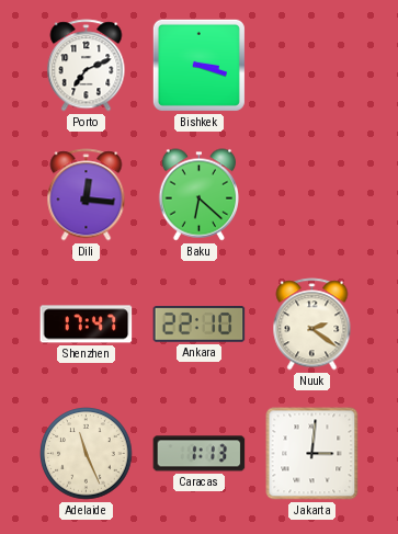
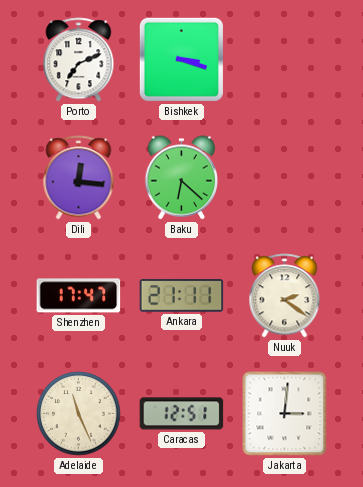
Ankara: 22:10 -> 21:11 (182, 296)
Caracas: 1:13 -> 12:51 (182, 414)
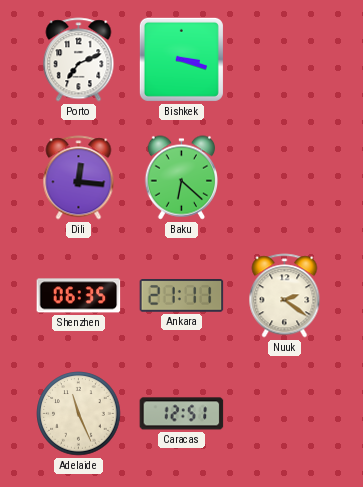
Shenzhen: 17:47 -> 06:35 (79, 296)
Jakarta: 3:01 -> none (285, 414)
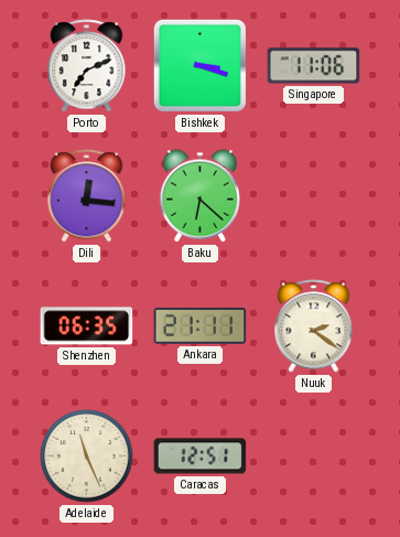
Singapore: none -> 11:06 (314, 66)
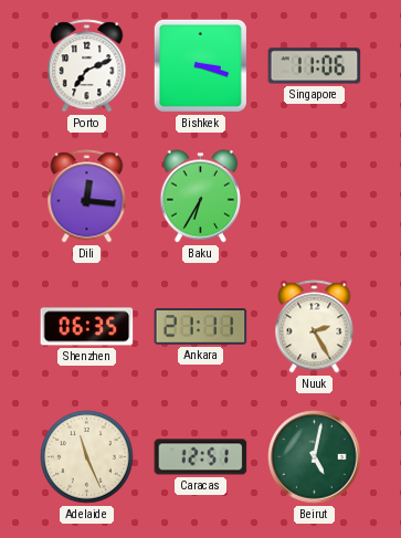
Baku: 6:22 -> 6:35 (200, 197)
Nuuk: 2:21 -> 2:25 (315, 327)
Beirut: none -> 5:02 (315, 457)
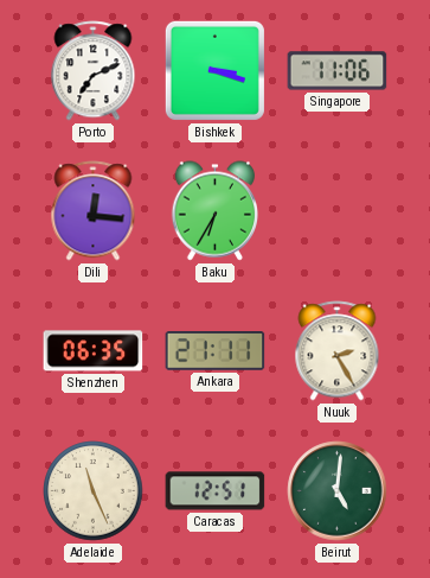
Beirut: 5:02 -> 5:01 (338, 491)
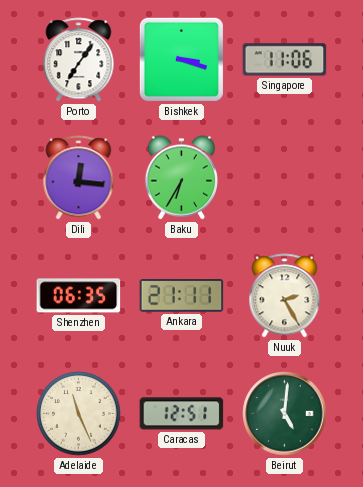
Porto: 7:11 -> 7:06 (79, 60)
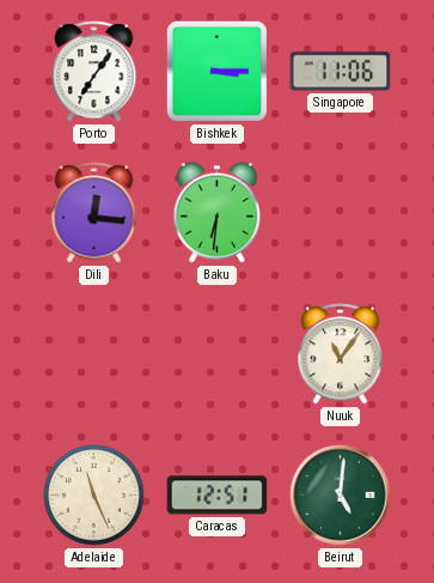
Bishkek: 3:18 -> 3:15 (216, 71)
Baku: 6:35 -> 6:31 (216, 213)
Shenzhen: 06:35 -> none (79, 296)
Ankara: 21:11 -> none (182, 296)
Nuuk: 2:25 -> 11:06 (341, 354)
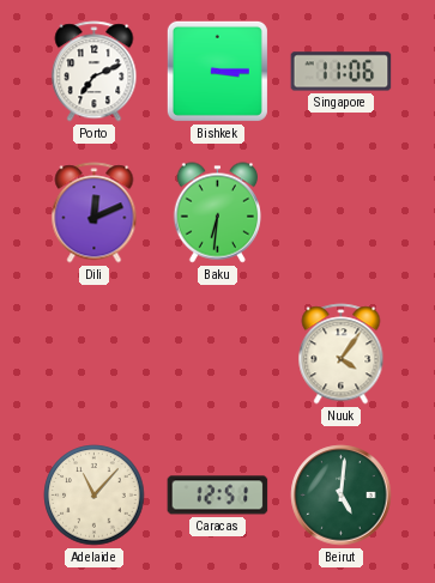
Porto: 7:06 -> 7:11 (95, 72)
Dili: 12:16 -> 12:11 (95, 213)
Nuuk: 11:06 -> 4:06 (342, 354)
Adelaide: 11:26 -> 11:07 (95, 496)
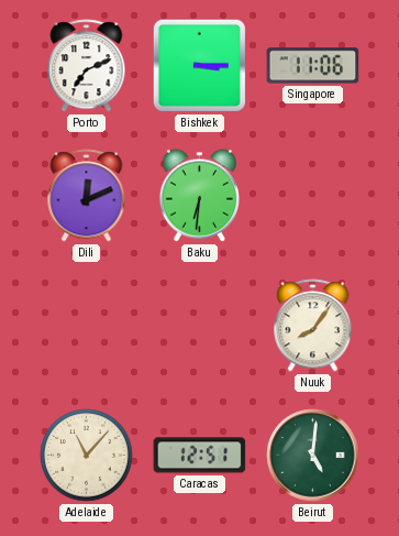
Nuuk: 4:06 -> 8:06 (313, 326)
